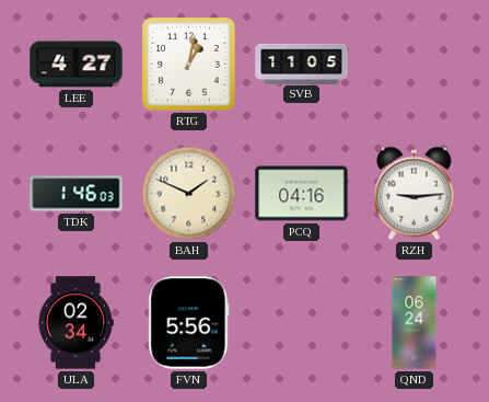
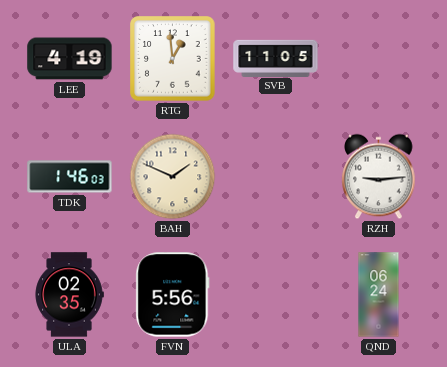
LEE: 4:27 -> 4:19 (70, 59)
RTG: 1:02 -> 12:59 (173, 59)
PCQ: 04:16 -> none (302, 194)
ULA: 02:34 -> 02:35 (69, 295)
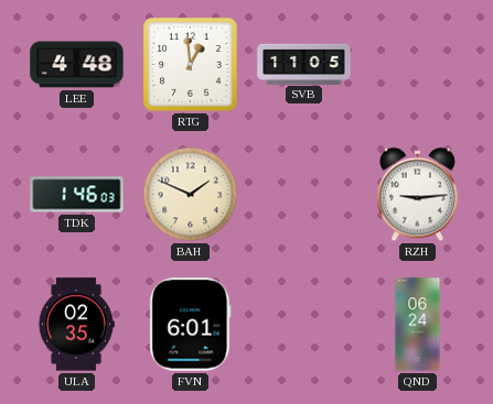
LEE: 4:19 -> 4:48 (77, 65)
FVN: 5:56 -> 6:01 (191, 325)
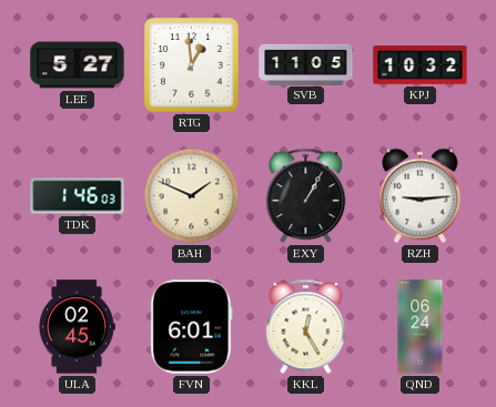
LEE: 4:48 -> 5:27 (78, 65)
KPJ: none -> 10:32 (421, 65)
EXY: none -> 1:05 (306, 196)
ULA: 02:35 -> 02:45 (77, 327)
KKL: none -> 12:25 (306, 327)
